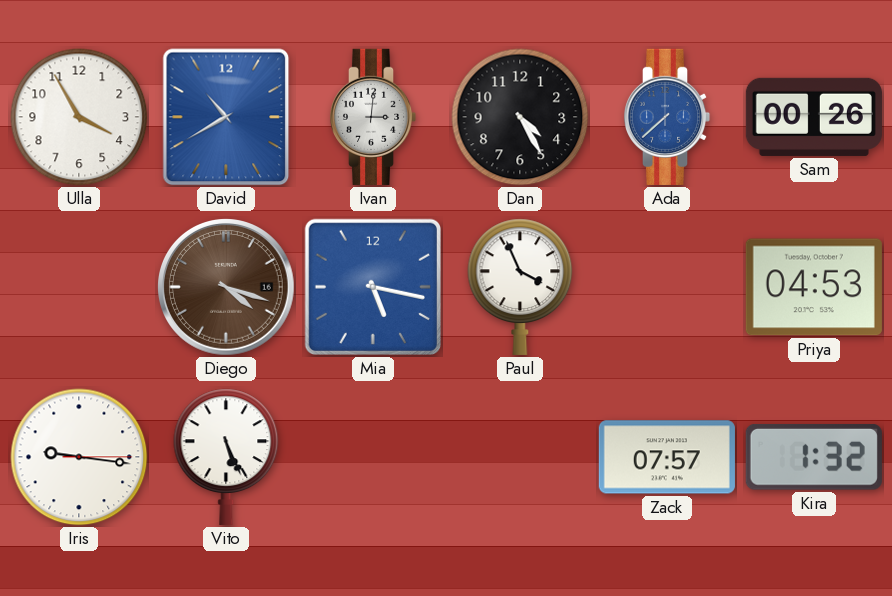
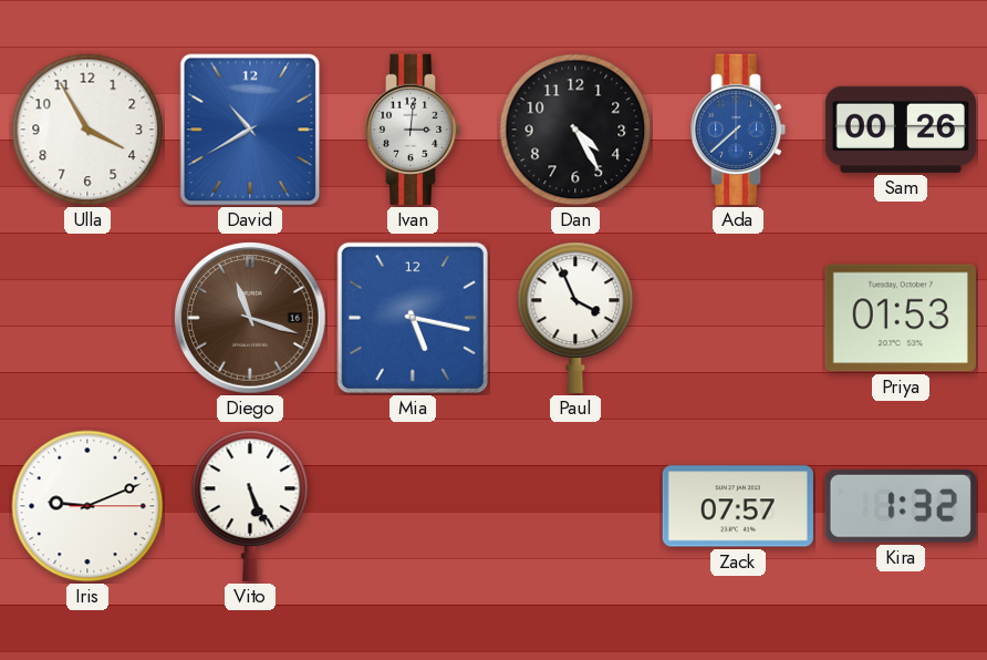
Diego: 4:18 -> 11:18 (251, 319)
Priya: 04:53 -> 01:53 (901, 318)
Iris: 9:16 -> 9:11 (87, 506)
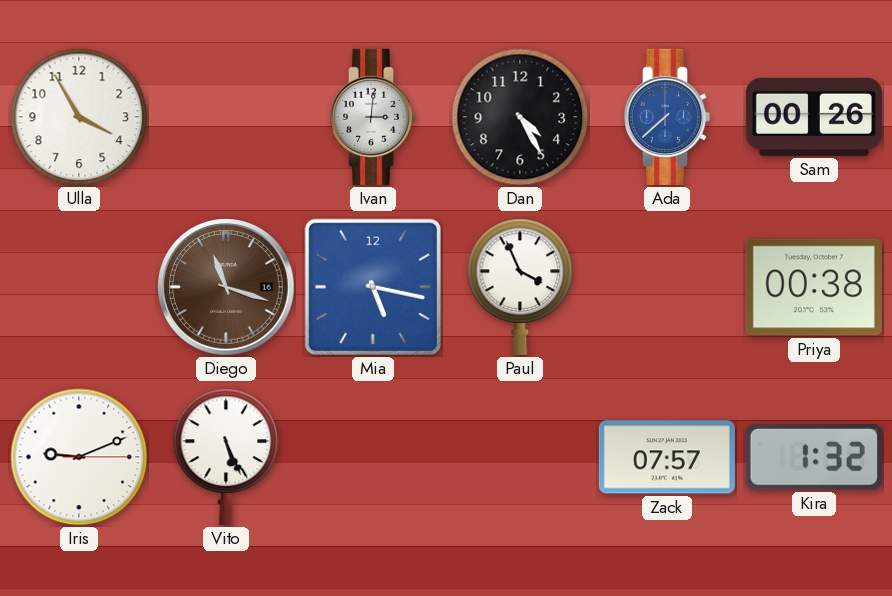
David: 10:40 -> none (250, 130)
Priya: 01:53 -> 00:38 (814, 287)
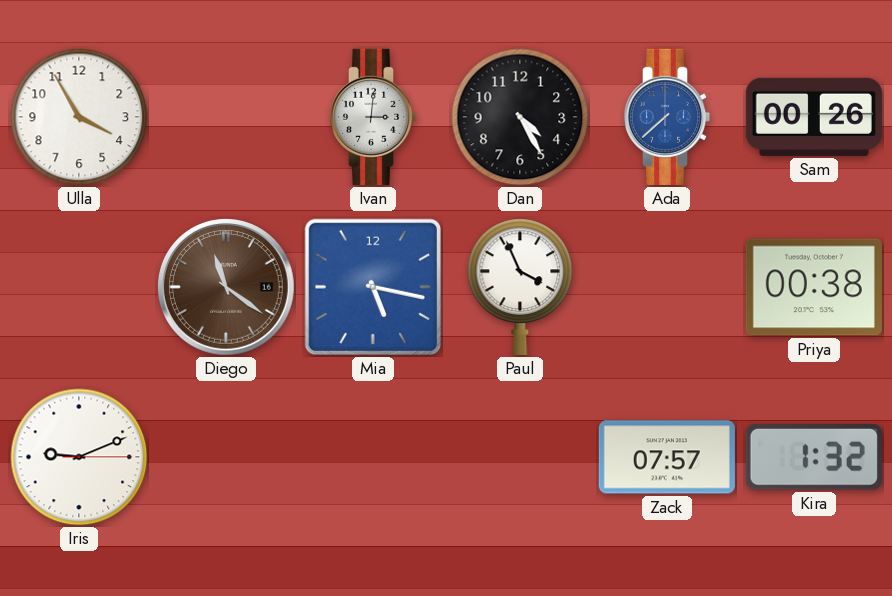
Diego: 11:18 -> 11:21 (227, 288)
Vito: 5:26 -> none (226, 457)
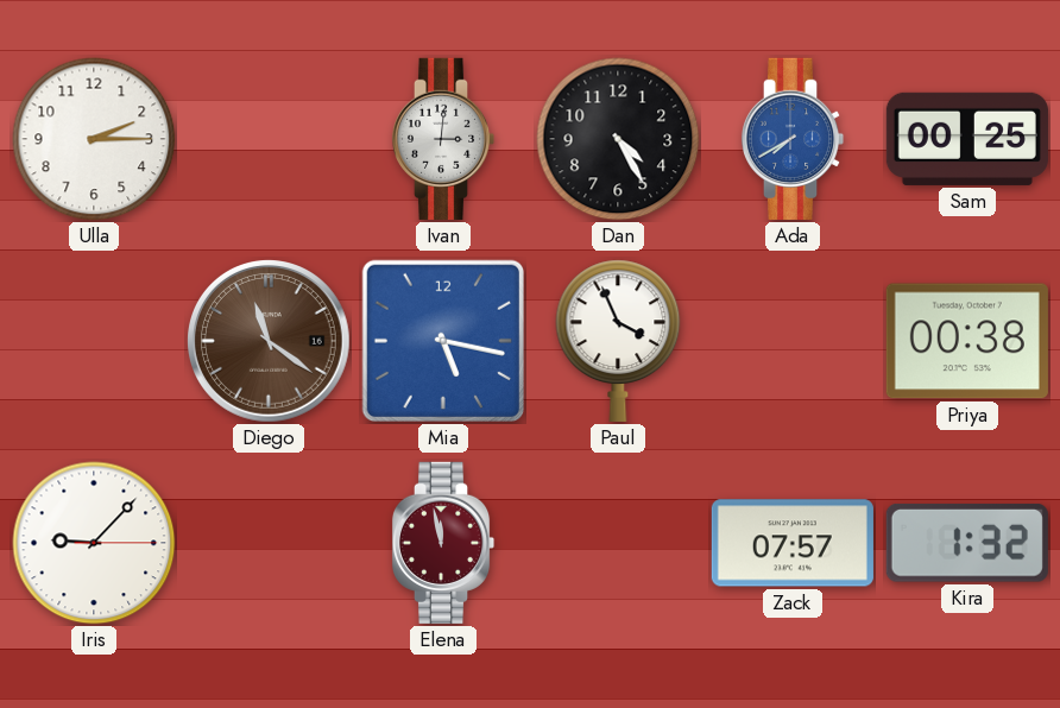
Ulla: 3:55 -> 2:15 (94, 139)
Ada: 7:38 -> 7:40 (793, 139)
Sam: 00:26 -> 00:25 (967, 139)
Iris: 9:11 -> 9:07 (94, 543)
Elena: none -> 11:58 (443, 543)
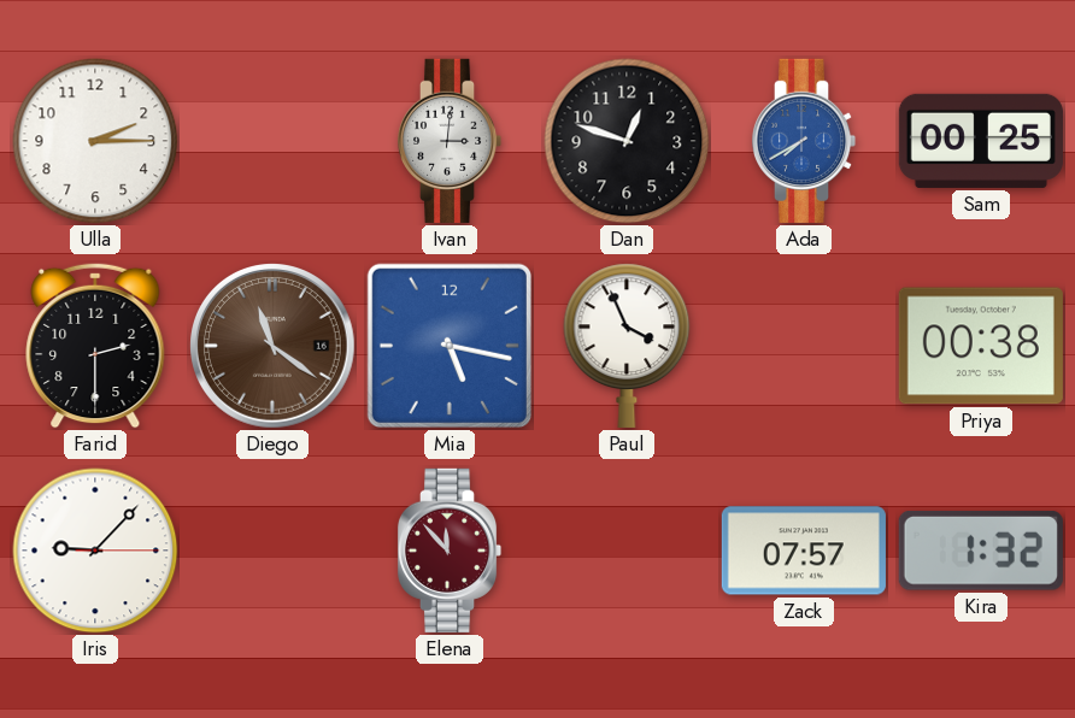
Dan: 4:25 -> 12:48 (627, 141)
Farid: none -> 2:30 (95, 346)
Elena: 11:58 -> 11:53 (450, 551)
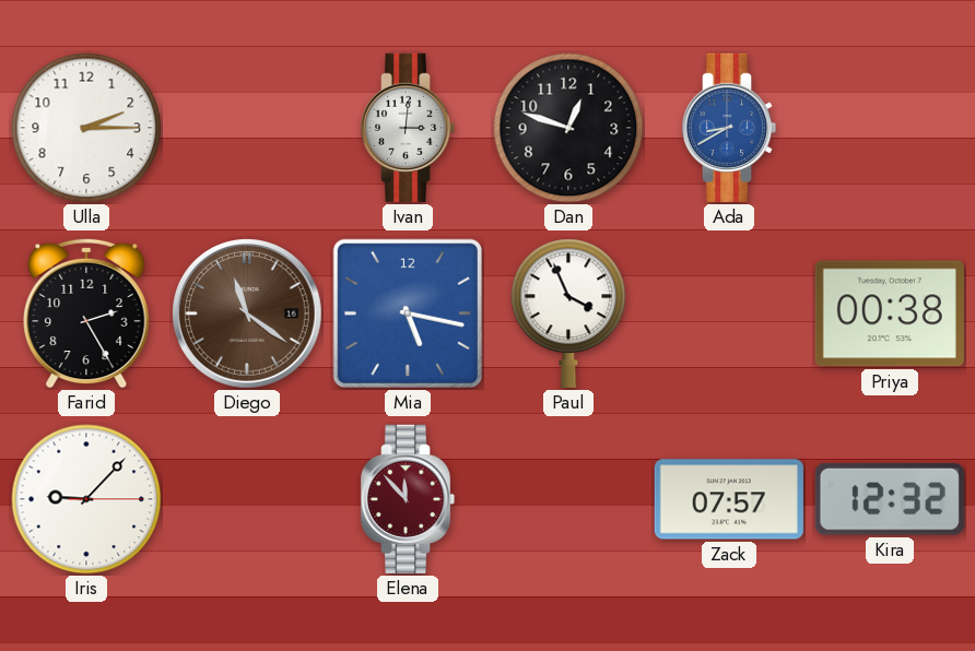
Ada: 7:40 -> 8:40 (729, 128)
Sam: 00:25 -> none (981, 141)
Farid: 2:30 -> 2:25 (86, 313)
Kira: 1:32 -> 12:32 (890, 500)
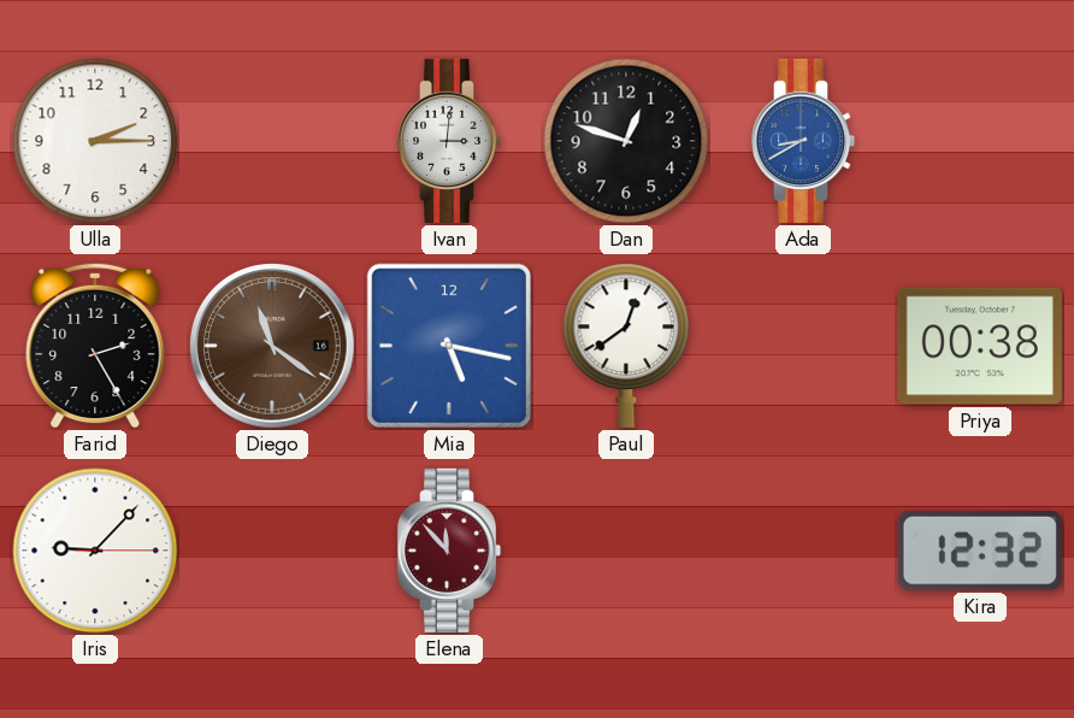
Paul: 3:56 -> 12:39 (626, 346)
Zack: 07:57 -> none (729, 499)
